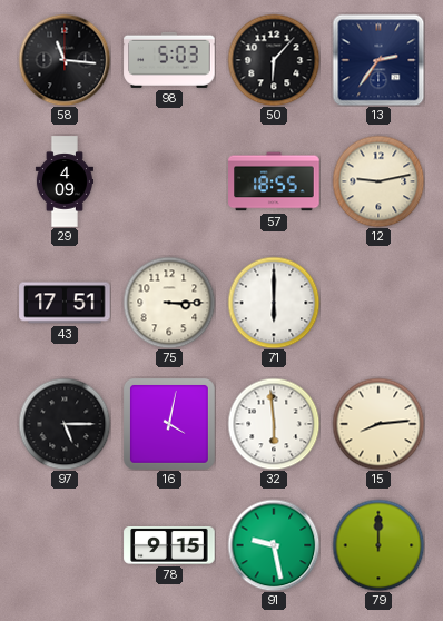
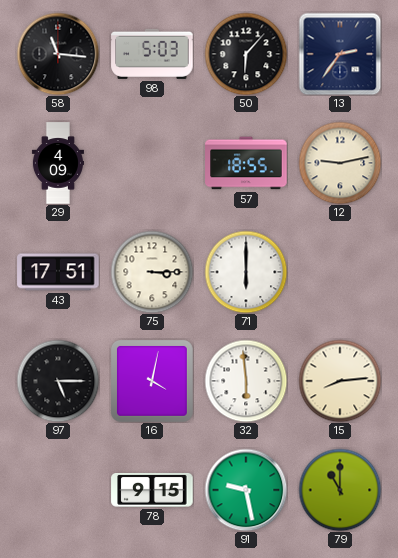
79: 12:00 -> 11:00 (340, 490)
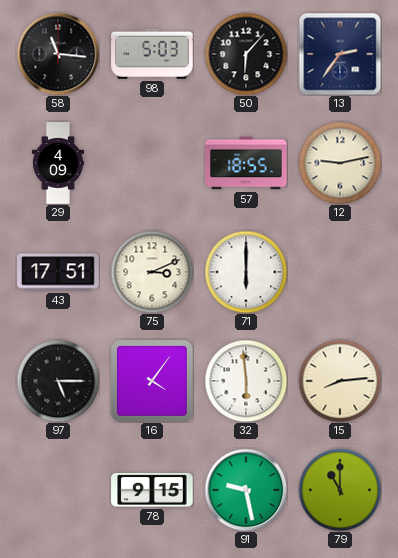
75: 3:15 -> 3:11 (152, 272)
16: 4:02 -> 4:06 (152, 381)
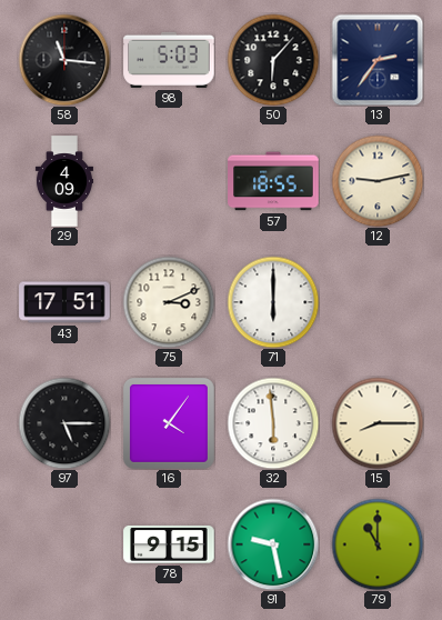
15: 8:14 -> 8:15 (378, 423)
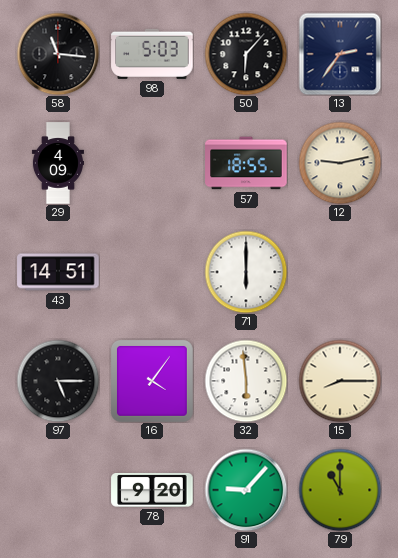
43: 17:51 -> 14:51 (58, 272)
75: 3:11 -> none (169, 302)
78: 9:15 -> 9:20 (152, 490)
91: 9:28 -> 9:07 (246, 490)
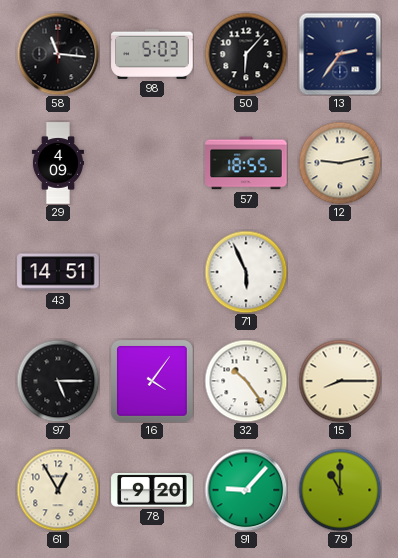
71: 6:00 -> 5:56 (246, 272)
32: 5:59 -> 10:24 (246, 381)
61: none -> 12:55 (58, 490)
